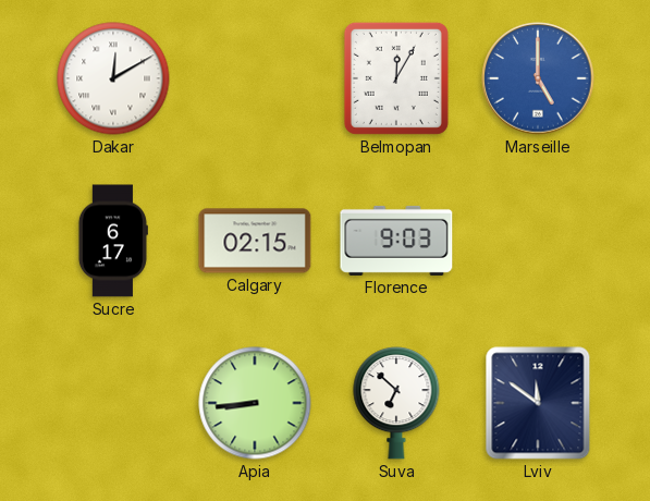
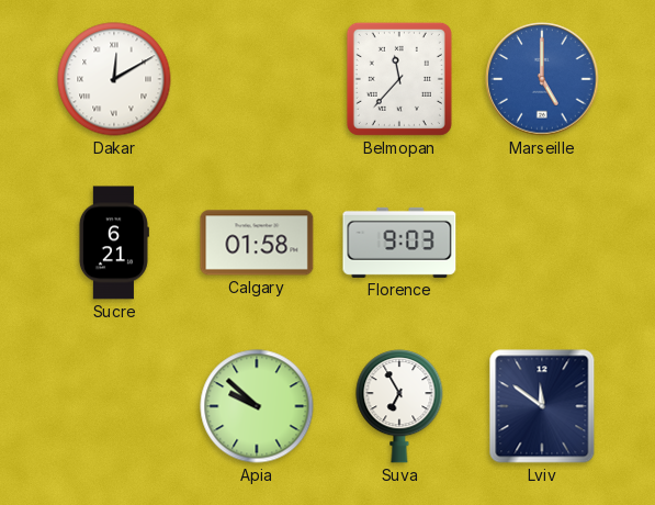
Belmopan: 12:05 -> 11:37 (399, 79)
Sucre: 6:17 -> 6:21 (113, 243)
Calgary: 02:15 -> 01:58 (257, 243)
Apia: 8:44 -> 9:52 (257, 406)
Suva: 6:52 -> 6:55 (399, 406)
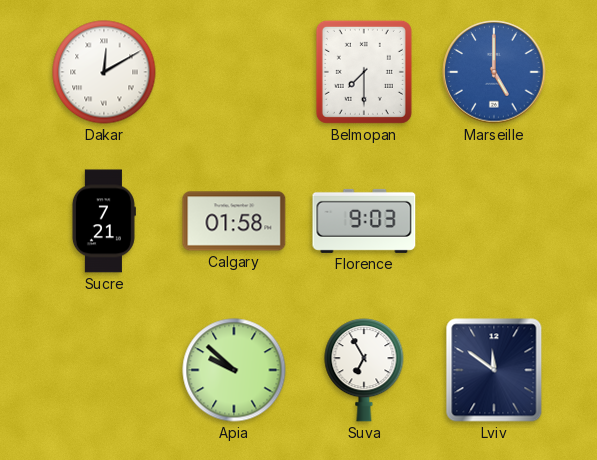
Belmopan: 11:37 -> 7:30 (364, 72)
Sucre: 6:21 -> 7:21 (103, 221)
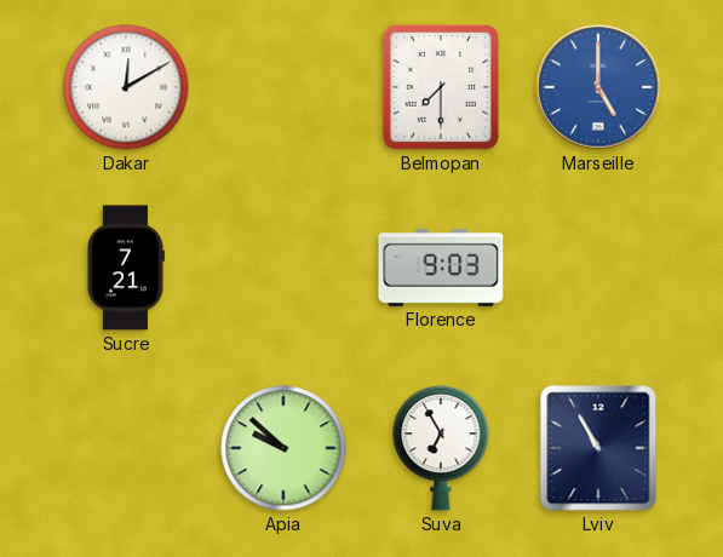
Calgary: 01:58 -> none (234, 221)
Lviv: 11:51 -> 10:55 (598, 448)
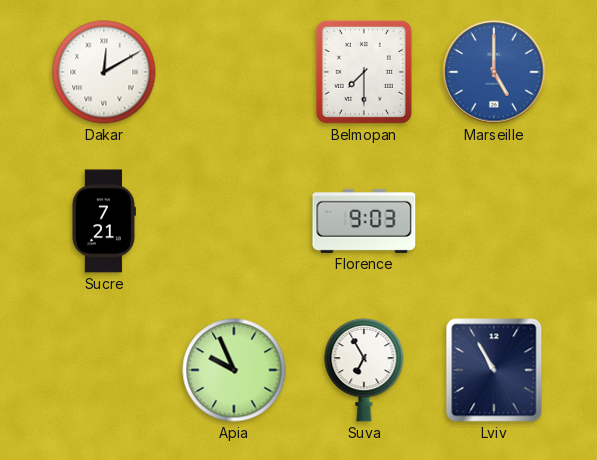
Apia: 9:52 -> 9:56 (234, 370)
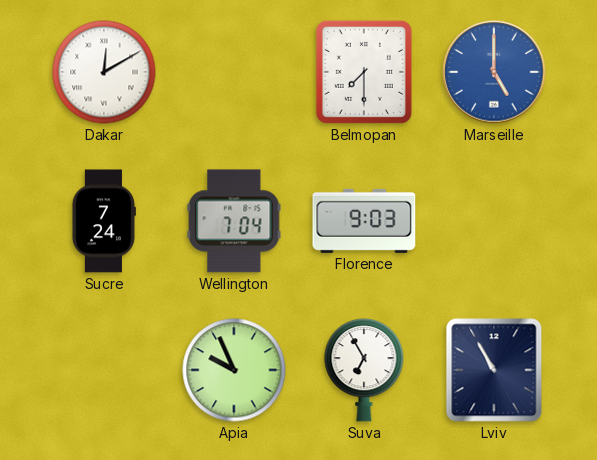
Sucre: 7:21 -> 7:24 (103, 221)
Wellington: none -> 7:04 (234, 221)
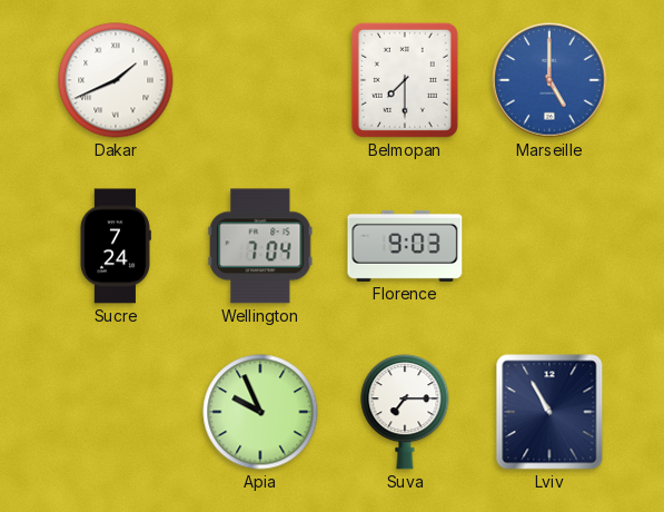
Dakar: 12:10 -> 1:41 (116, 80)
Suva: 6:55 -> 7:15 (405, 412)
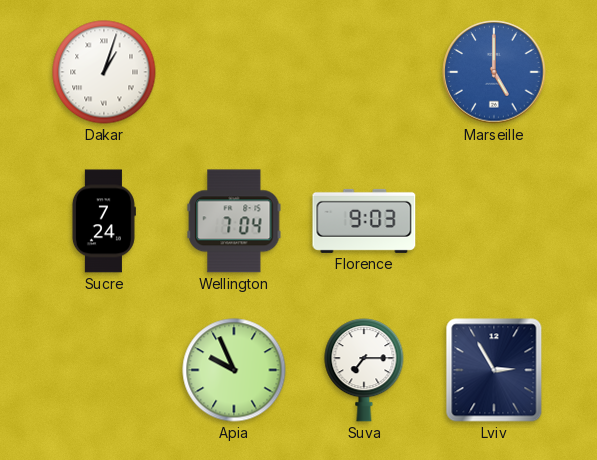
Dakar: 1:41 -> 1:03 (104, 72)
Belmopan: 7:30 -> none (405, 80)
Lviv: 10:55 -> 2:55 (494, 370)
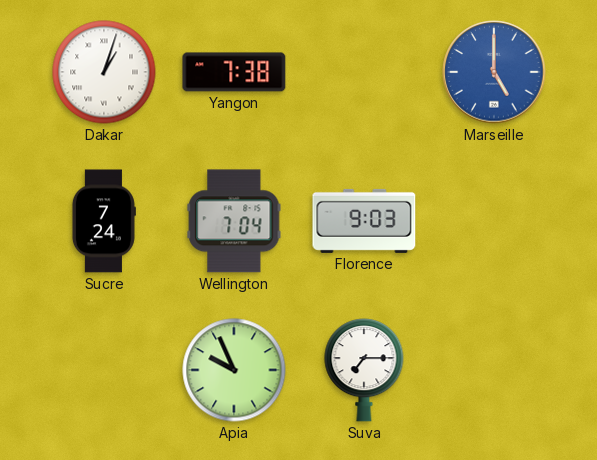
Yangon: none -> 7:38 (234, 72)
Lviv: 2:55 -> none (494, 370)
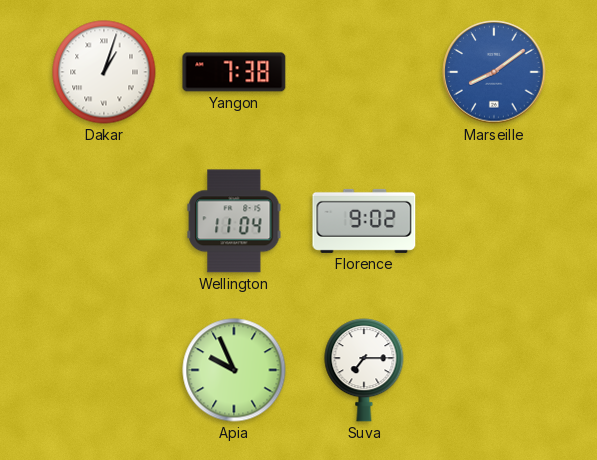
Marseille: 5:00 -> 8:09 (494, 72)
Sucre: 7:24 -> none (103, 221)
Wellington: 7:04 -> 11:04 (234, 221)
Florence: 9:03 -> 9:02 (364, 221)
